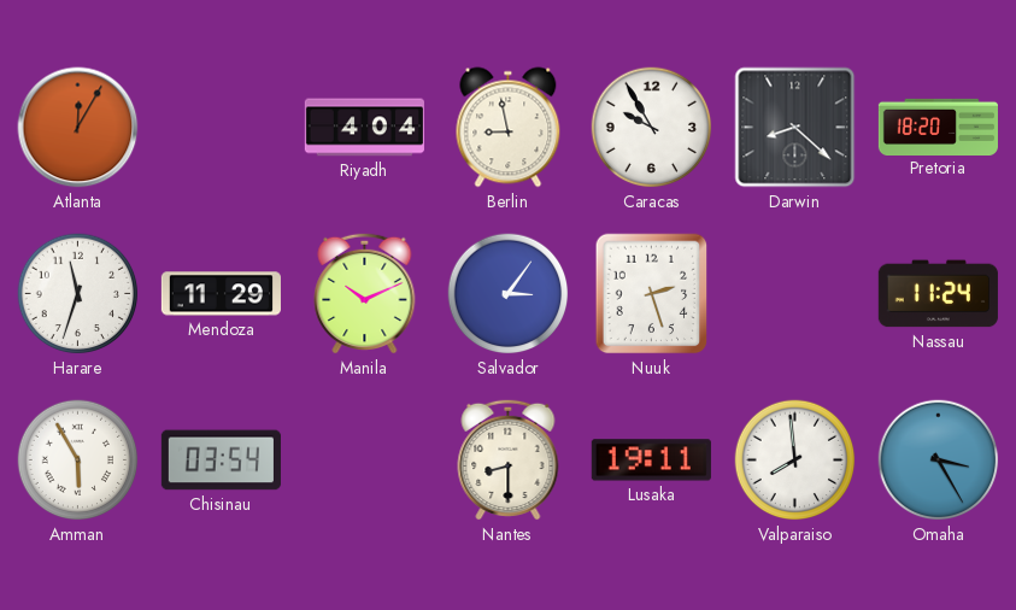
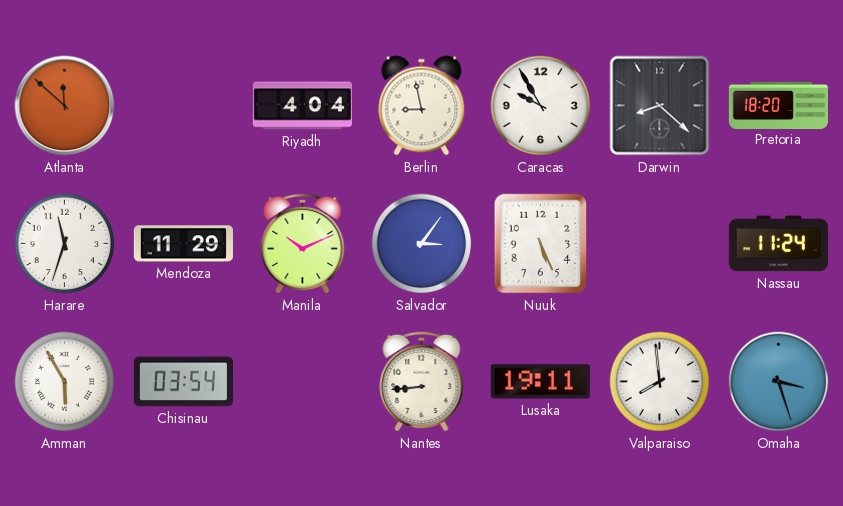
Atlanta: 12:05 -> 11:52 (65, 106)
Nuuk: 2:27 -> 5:26 (541, 244)
Nantes: 8:30 -> 8:44 (422, 381)
Omaha: 3:25 -> 3:27 (779, 382)
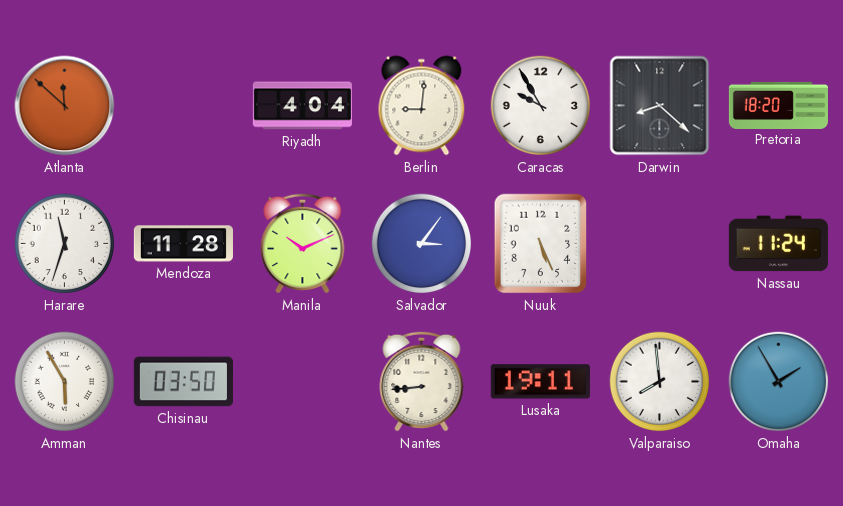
Berlin: 8:58 -> 9:01 (422, 106)
Mendoza: 11:29 -> 11:28 (183, 244)
Chisinau: 03:54 -> 03:50 (183, 382)
Omaha: 3:27 -> 1:55 (779, 382)
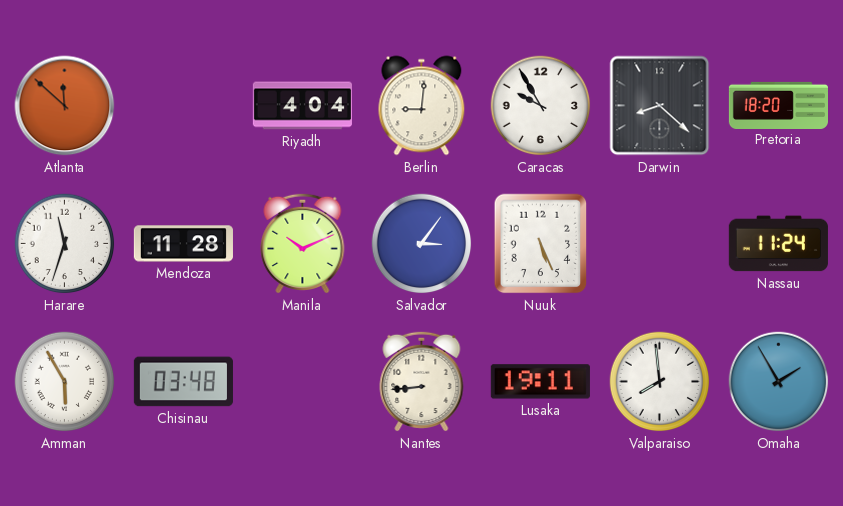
Chisinau: 03:50 -> 03:48 (183, 382)
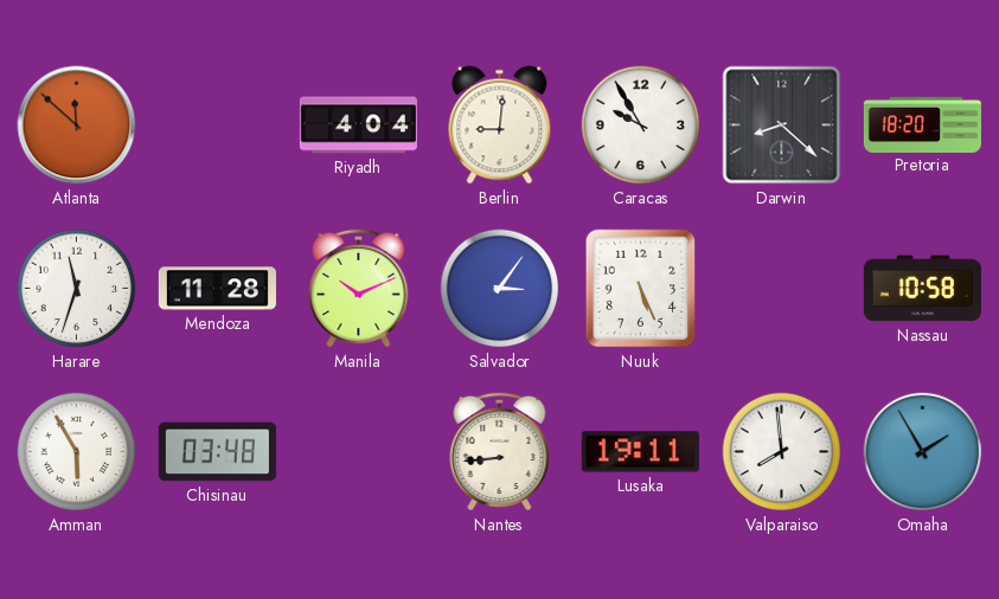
Nassau: 11:24 -> 10:58 (922, 289)
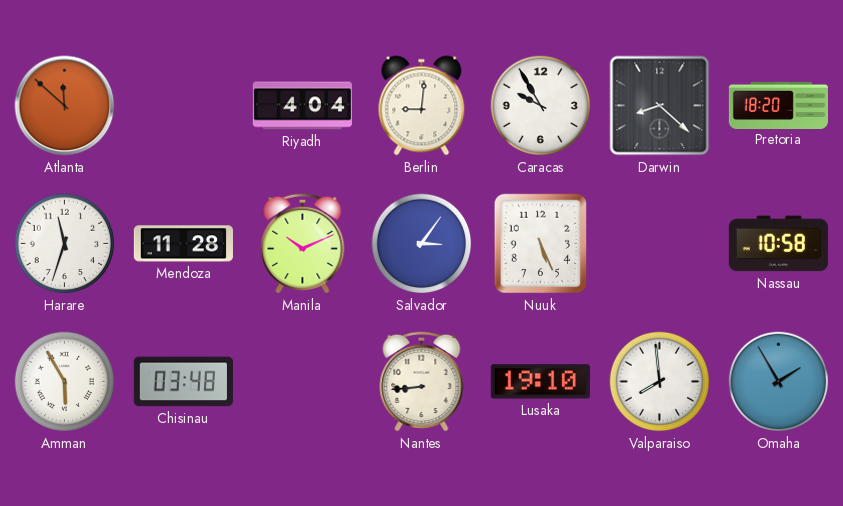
Lusaka: 19:11 -> 19:10 (540, 382)
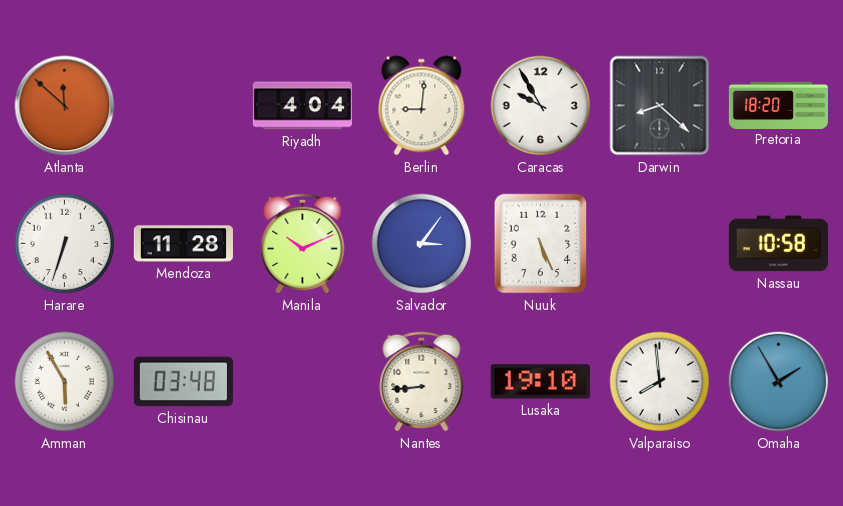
Harare: 11:33 -> 6:33 (65, 244)
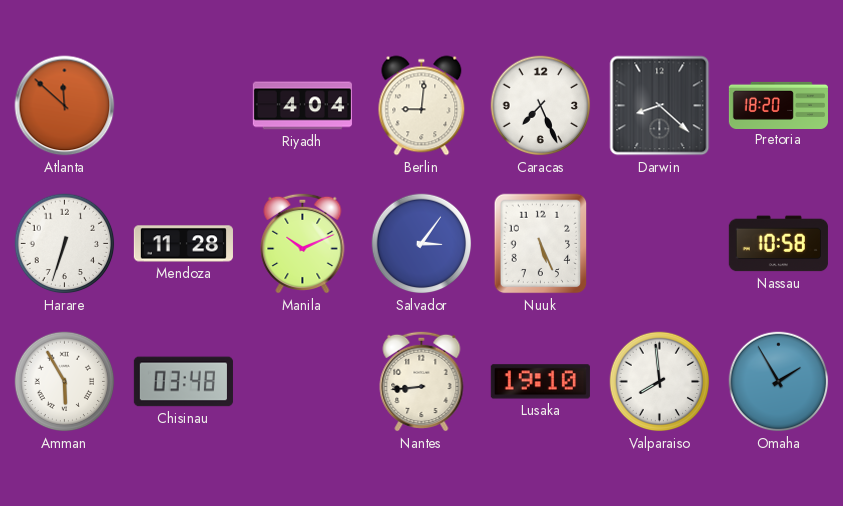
Caracas: 9:55 -> 7:26 (541, 106)
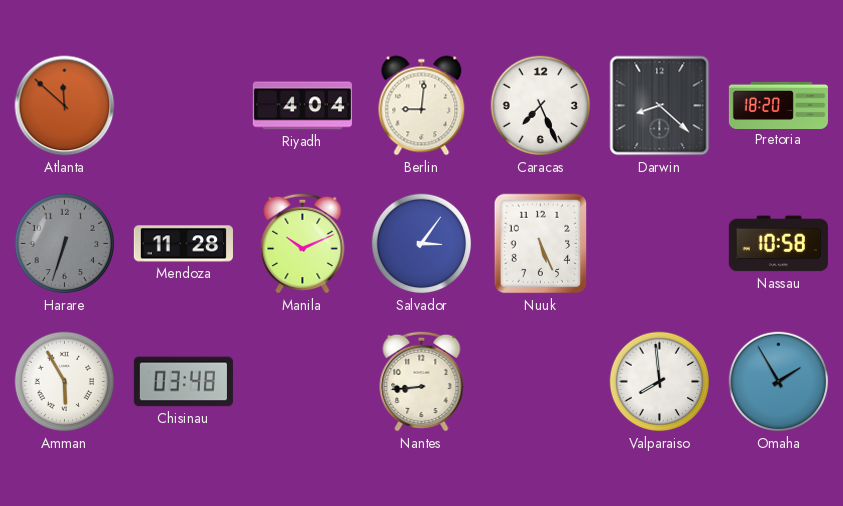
Harare dial: white -> grey (65, 244)
Lusaka: 19:10 -> none (540, 382)
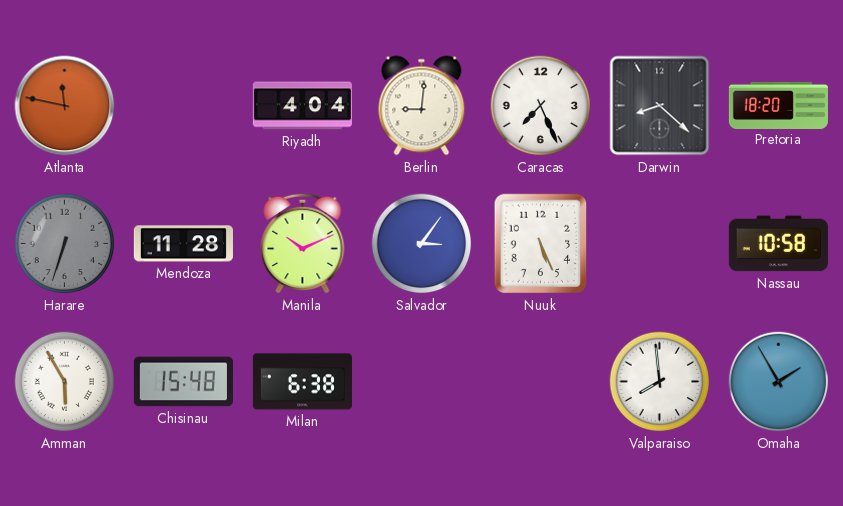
Atlanta: 11:52 -> 11:47 (65, 106)
Chisinau: 03:48 -> 15:48 (183, 382)
Milan: none -> 6:38 (302, 382)
Nantes: 8:44 -> none (422, 381)
